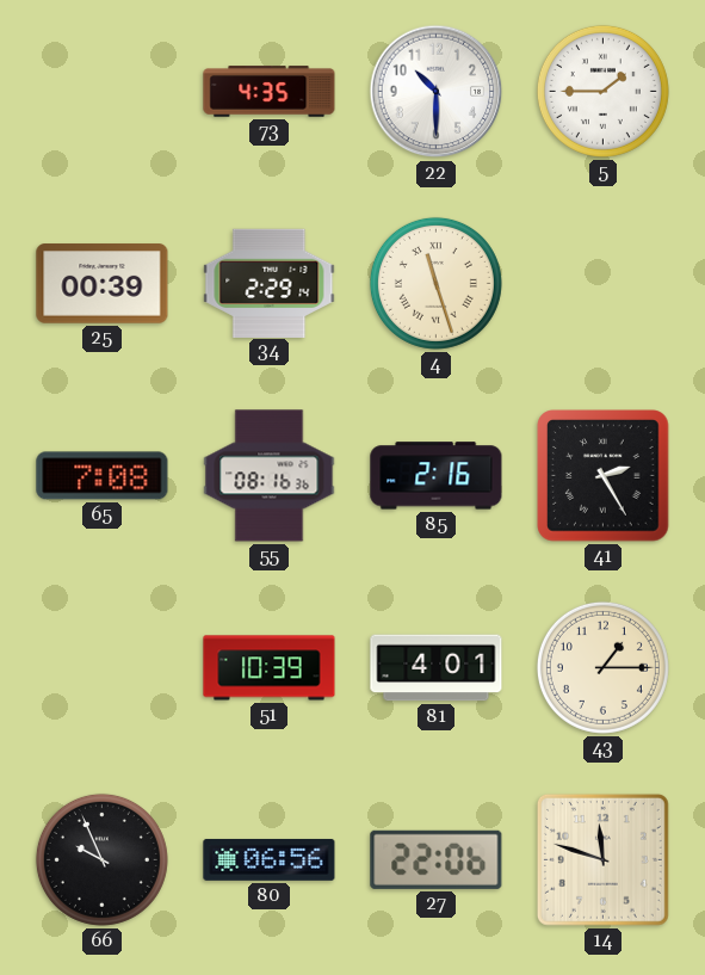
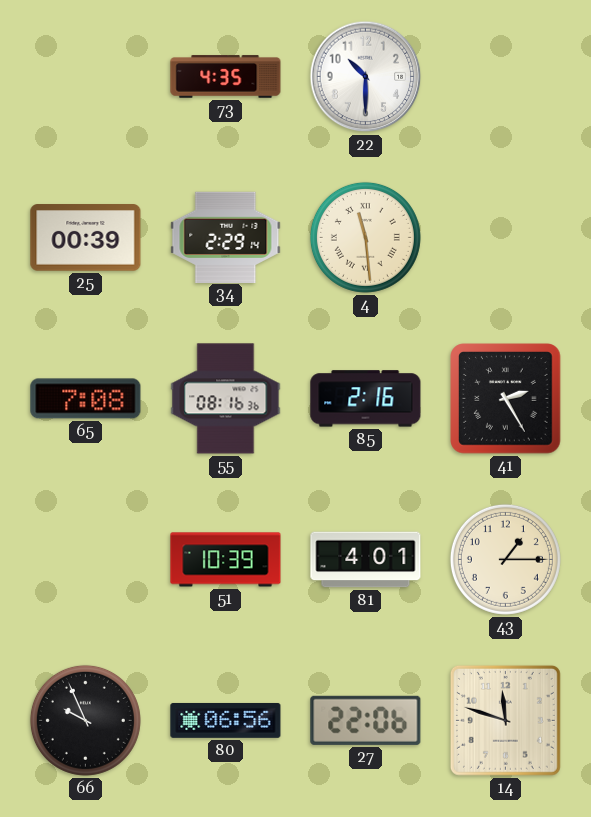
5: 1:45 -> none (602, 91)
4: 11:27 -> 11:29 (365, 237)
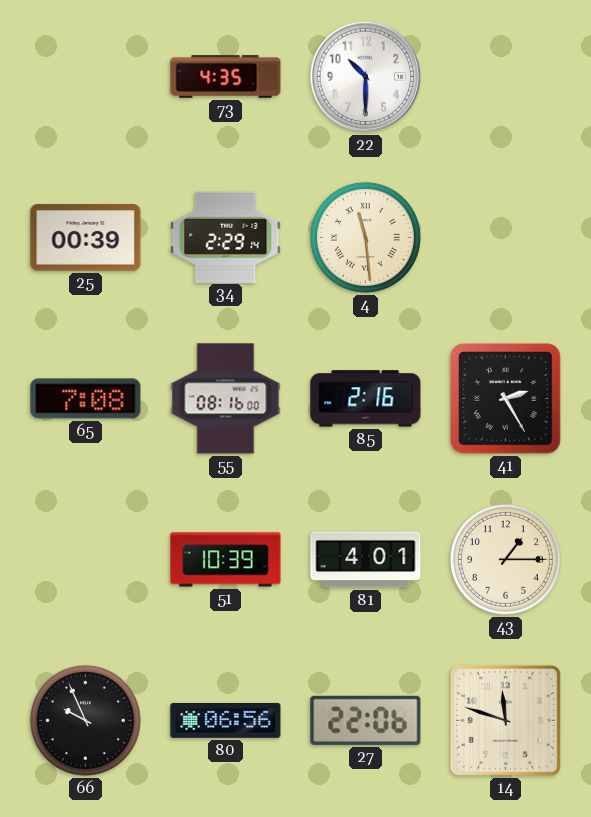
55: 08:16:36 -> 08:16:00 (226, 399)
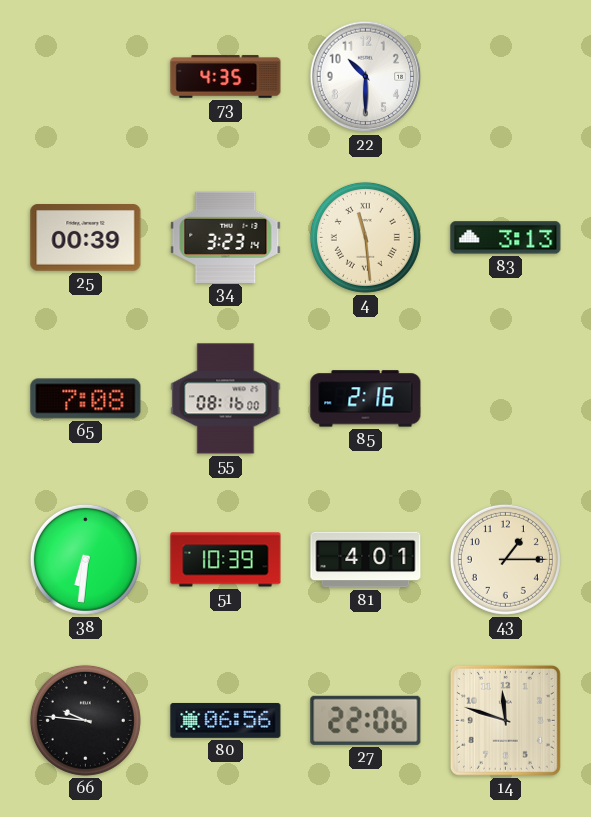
34: 2:29 -> 3:23 (226, 237)
83: none -> 3:13 (506, 238)
41: 2:25 -> none (506, 399)
38: none -> 6:31 (85, 559)
66: 9:56 -> 9:46 (85, 720)
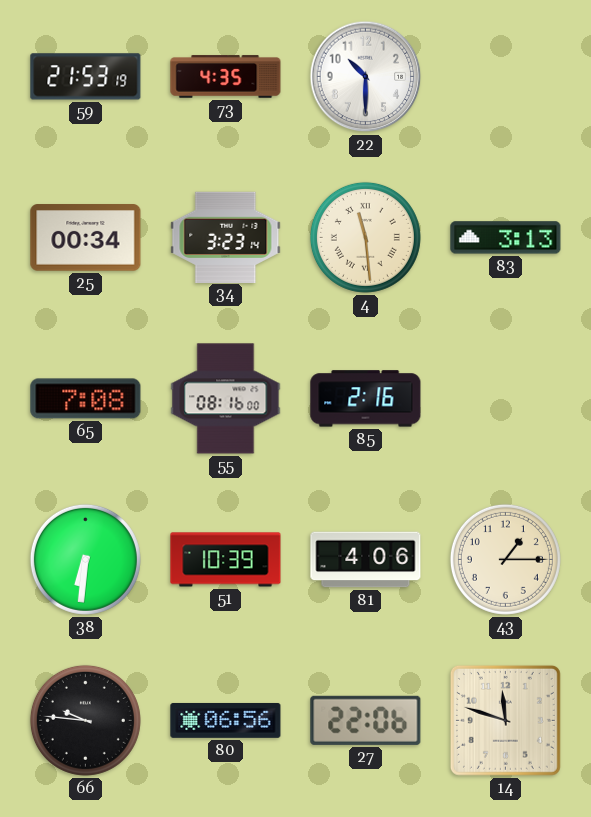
59: none -> 21:53 (86, 77)
25: 00:39 -> 00:34 (86, 238)
81: 4:01 -> 4:06 (366, 560)
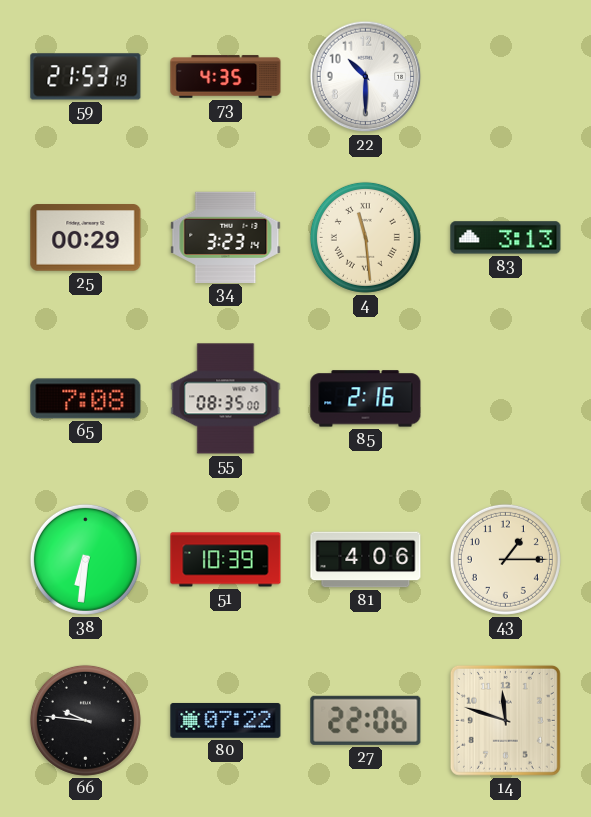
25: 00:34 -> 00:29 (86, 238)
55: 08:16 -> 08:35 (226, 399)
80: 06:56 -> 07:22 (226, 720)
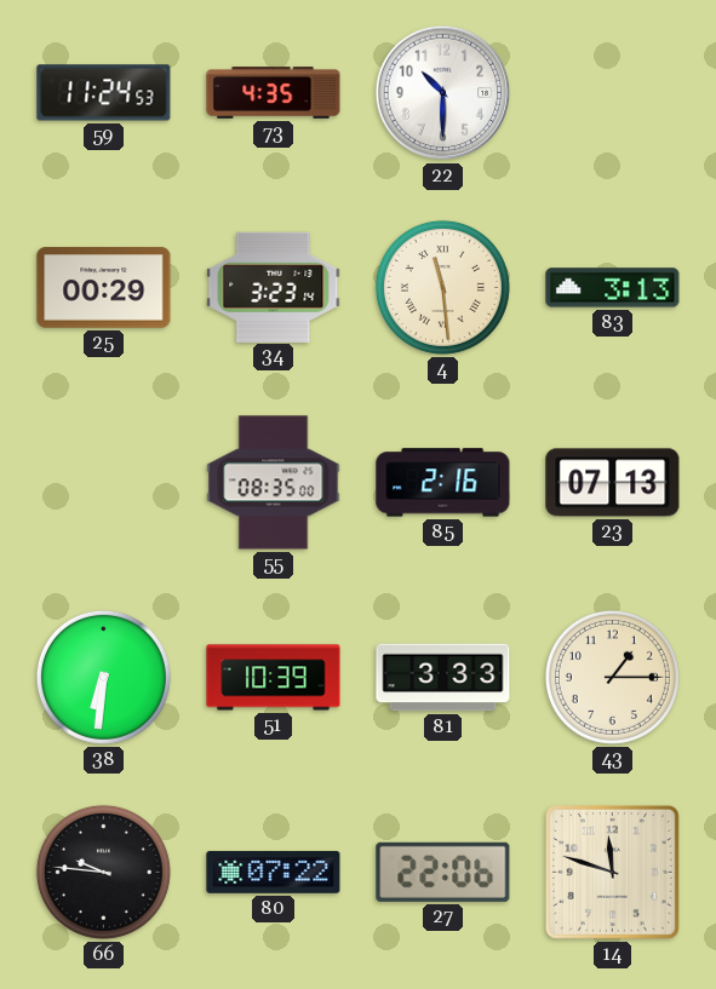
59: 21:53 -> 11:24 (104, 93)
65: 7:08 -> none (86, 399)
23: none -> 07:13 (613, 483)
81: 4:06 -> 3:33 (443, 678)
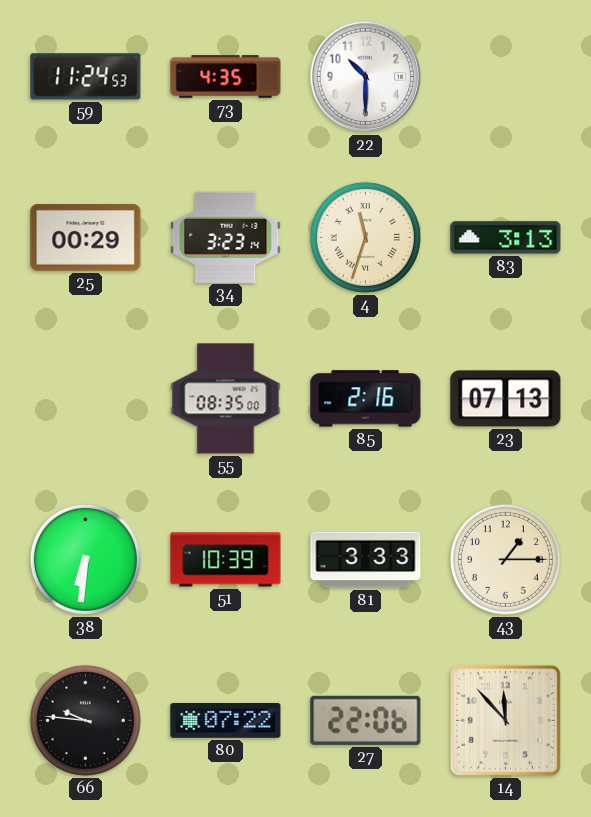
4: 11:29 -> 11:33 (365, 237)
14: 11:48 -> 11:53 (505, 720)
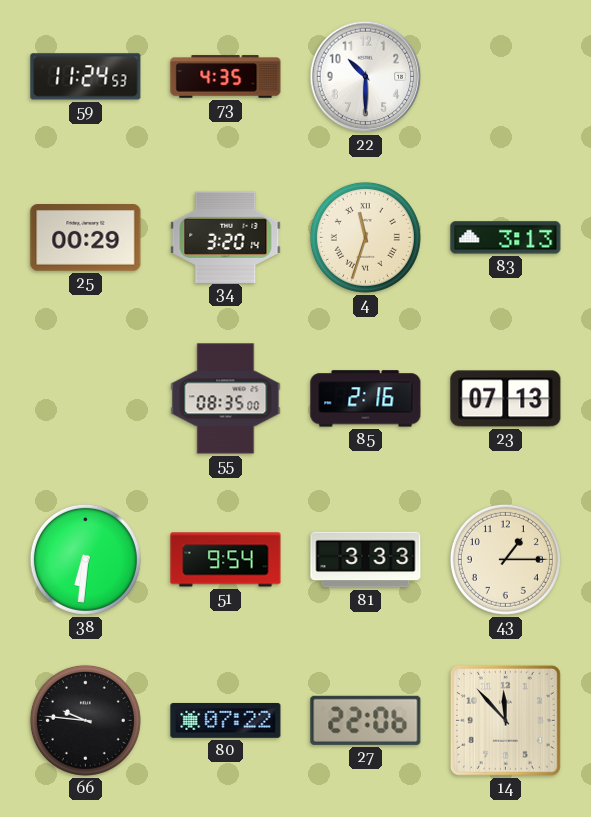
34: 3:23 -> 3:20 (226, 237)
51: 10:39 -> 9:54 (226, 560)
